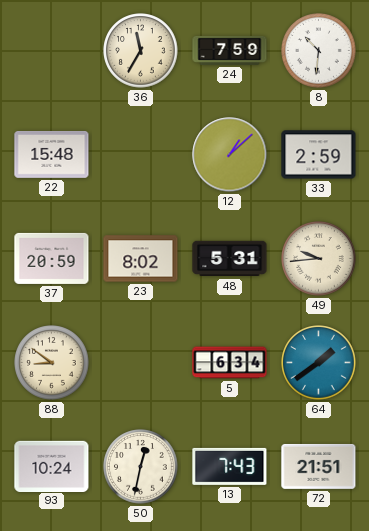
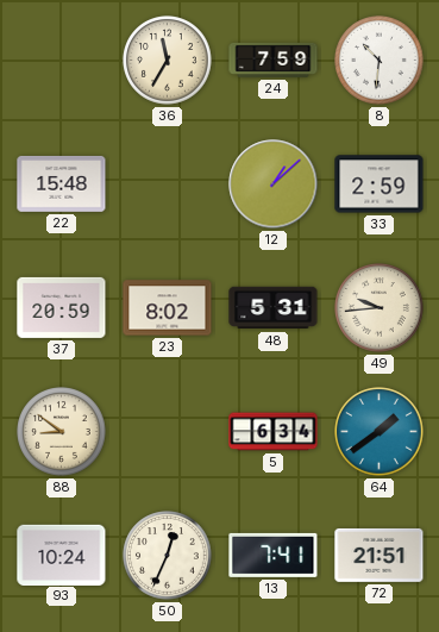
50: 12:32 -> 12:34 (168, 556)
13: 7:43 -> 7:41 (274, 555)
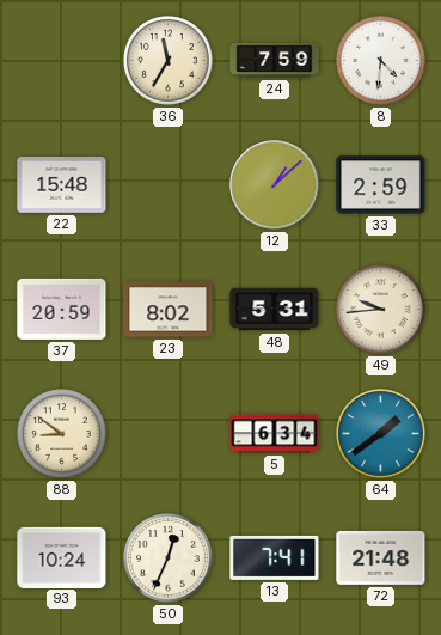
8: 10:31 -> 4:31 (381, 61)
72: 21:51 -> 21:48 (381, 557)
